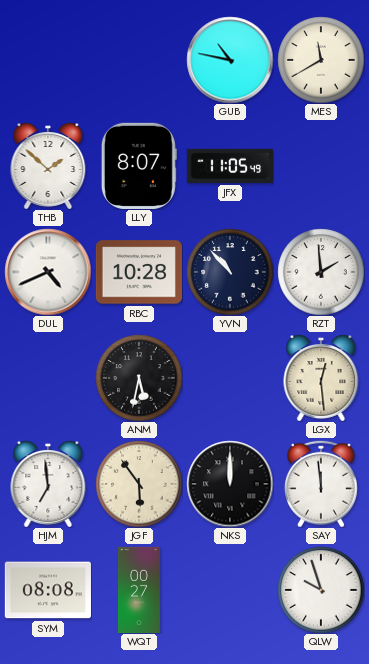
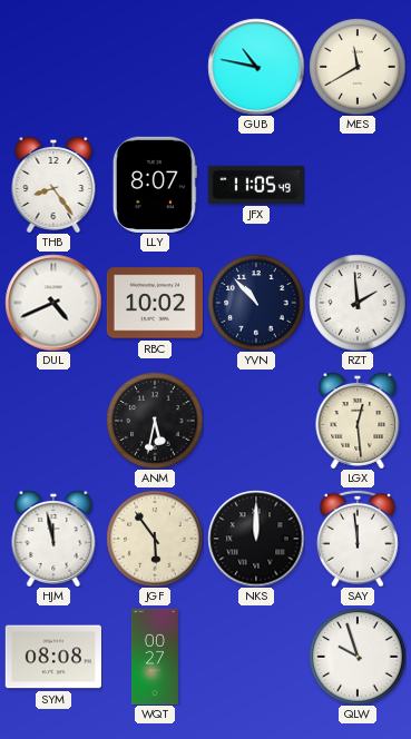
THB: 1:52 -> 8:24 (53, 185)
RBC: 10:28 -> 10:02 (154, 303)
HJM: 6:59 -> 11:58 (53, 539)
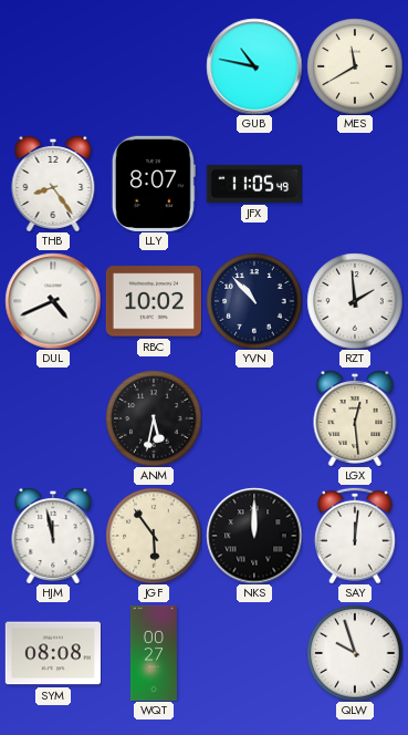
SAY: 11:59 -> 12:01 (355, 536)
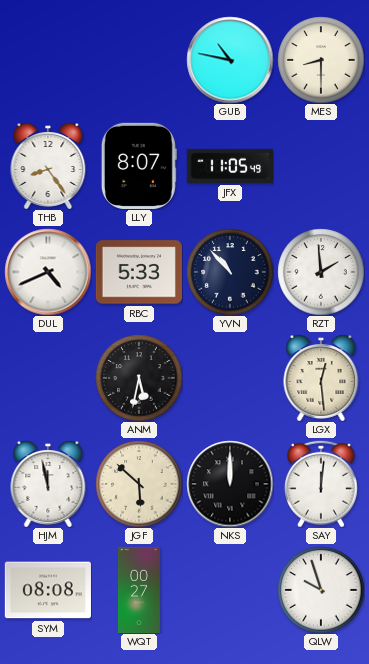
MES: 11:40 -> 8:30 (321, 60)
RBC: 10:02 -> 5:33 (138, 272)
JGF: 5:54 -> 5:52 (139, 484)
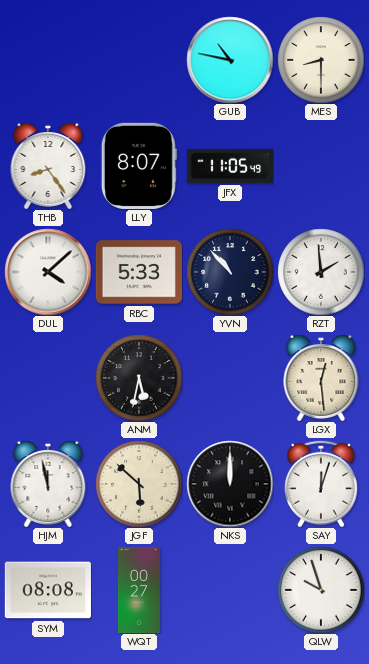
DUL: 4:41 -> 4:08 (48, 272)
SAY: 12:01 -> 12:03 (321, 484)
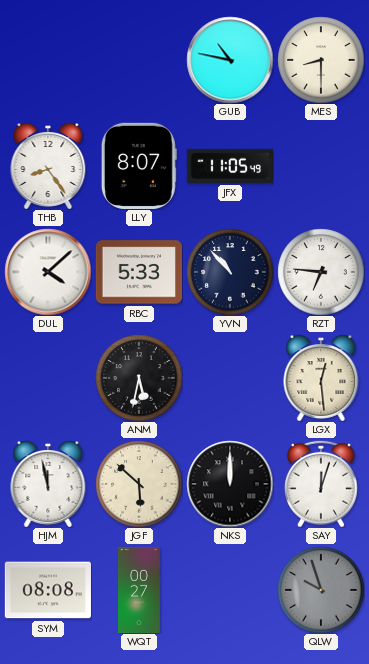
RZT: 1:59 -> 6:46 (321, 272)
QLW dial: white -> grey (321, 590)
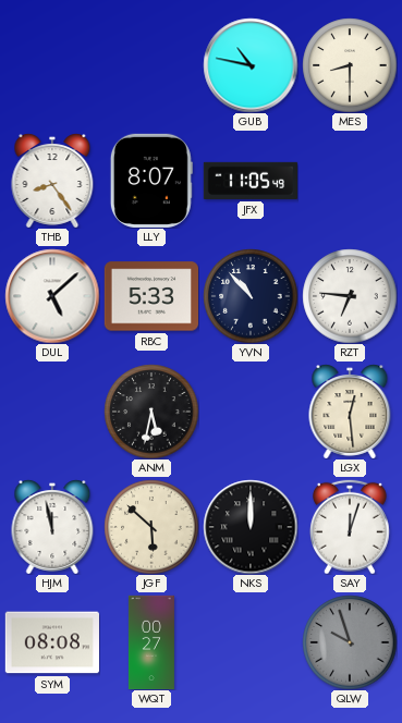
DUL: 4:08 -> 5:08 (52, 296)
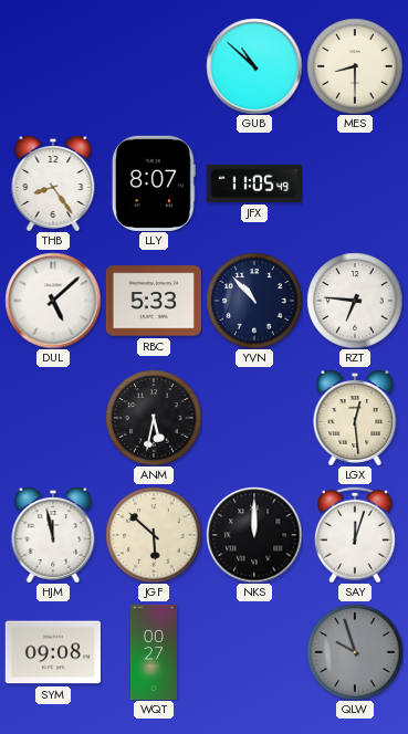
GUB: 10:47 -> 10:52 (254, 66)
SYM: 08:08 -> 09:08 (52, 652)
